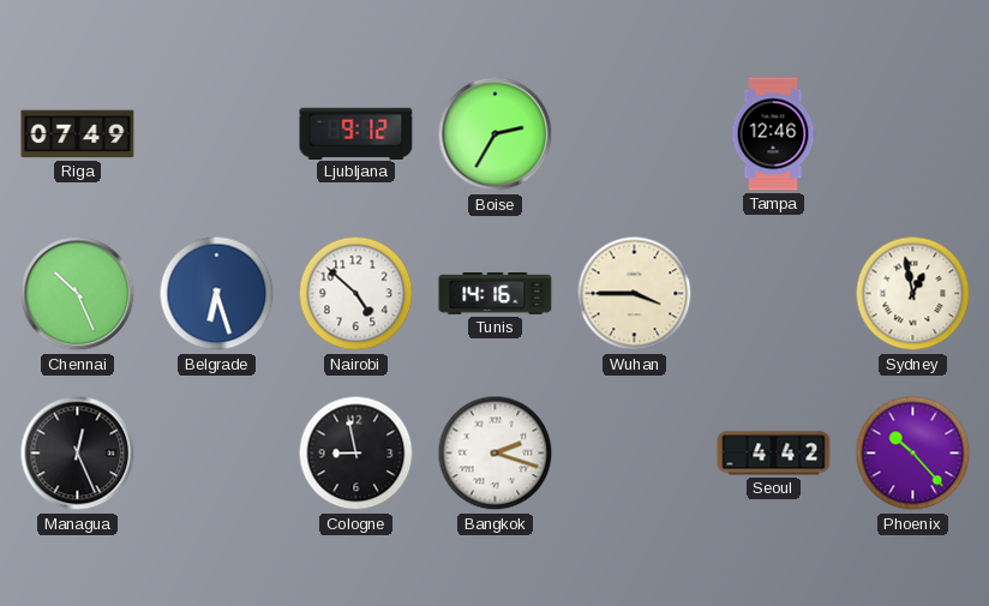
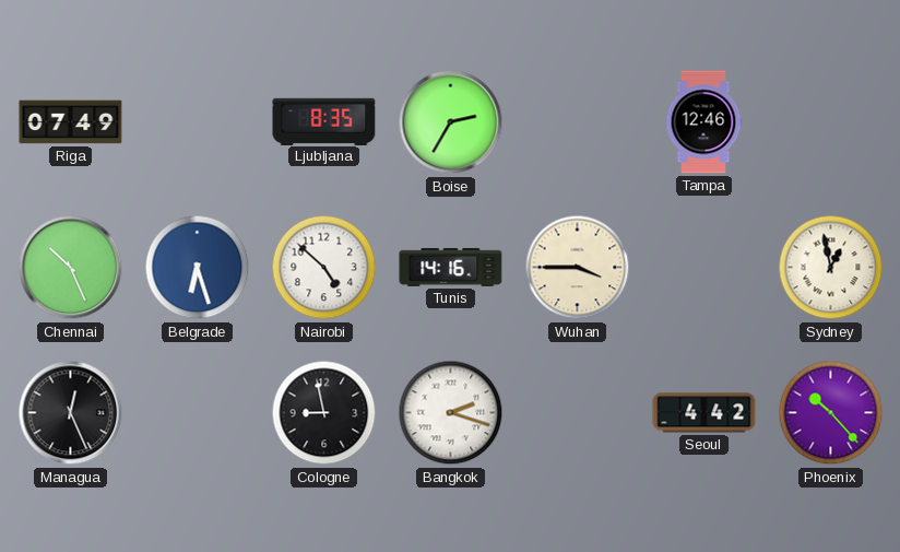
Ljubljana: 9:12 -> 8:35 (324, 121)
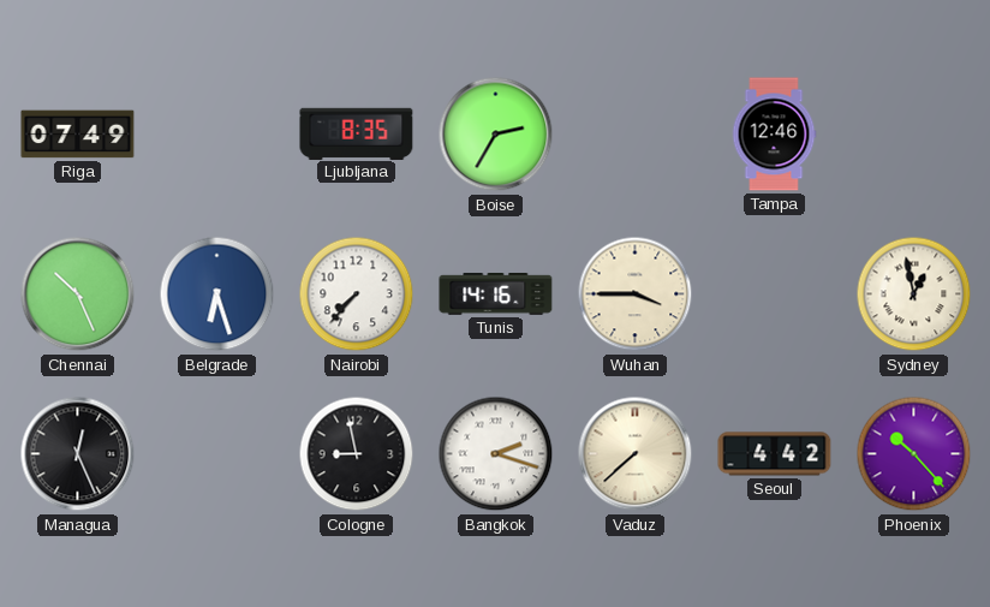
Nairobi: 4:52 -> 7:37 (357, 294)
Vaduz: none -> 7:38 (636, 454)
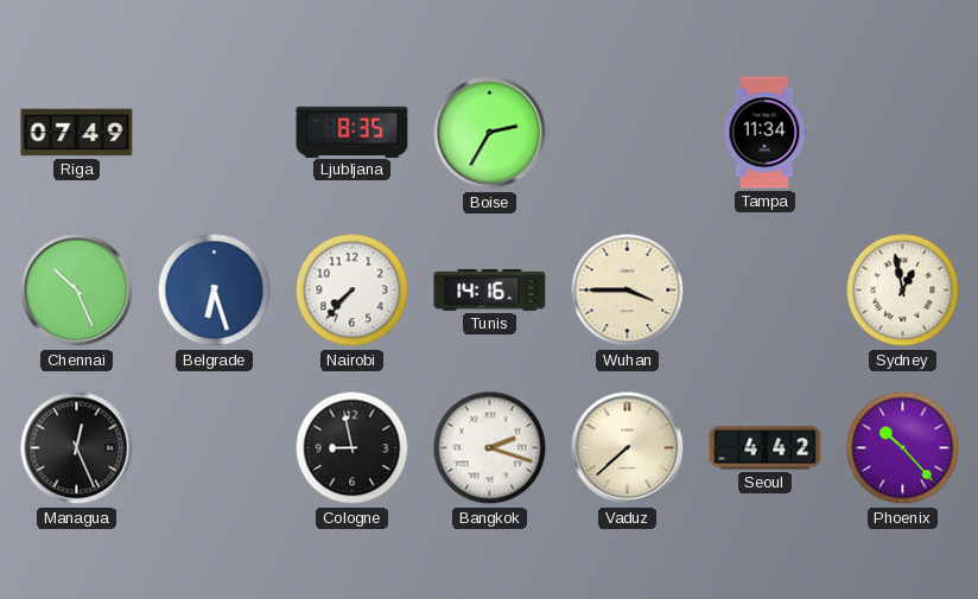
Tampa: 12:46 -> 11:34 (764, 133)
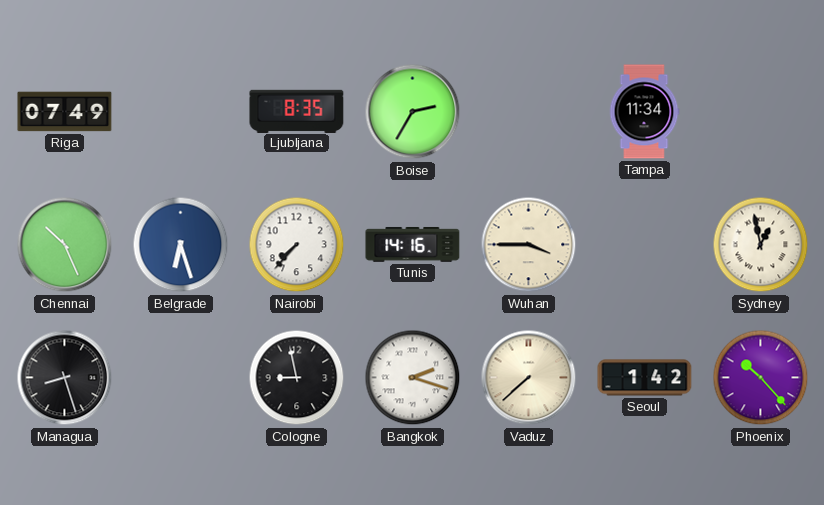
Managua: 12:26 -> 8:27 (65, 378)
Seoul: 4:42 -> 1:42 (645, 378)
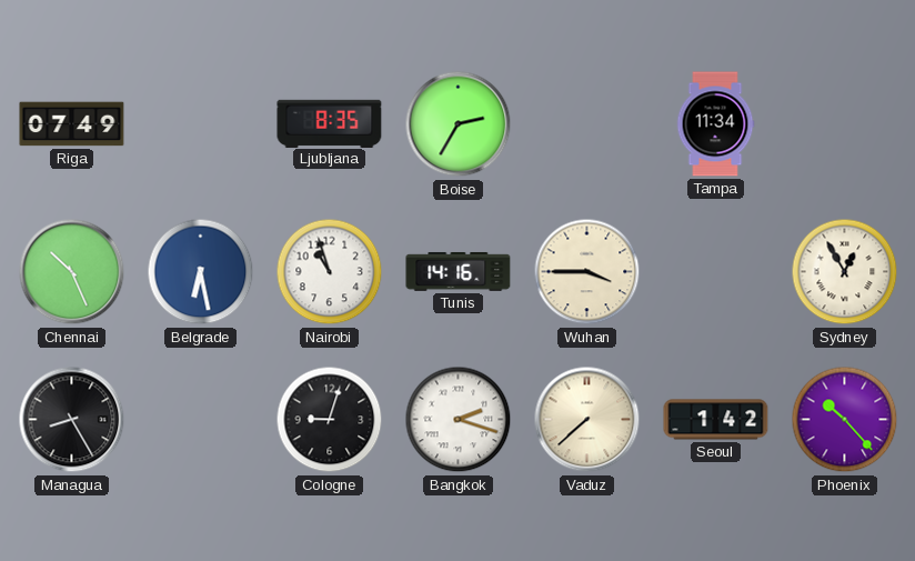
Belgrade: 6:27 -> 6:28 (201, 272)
Nairobi: 7:37 -> 10:57 (330, 272)
Sydney: 12:58 -> 12:55 (845, 272)
Managua: 8:27 -> 8:25 (72, 420)
Cologne: 8:58 -> 9:03 (330, 420)
